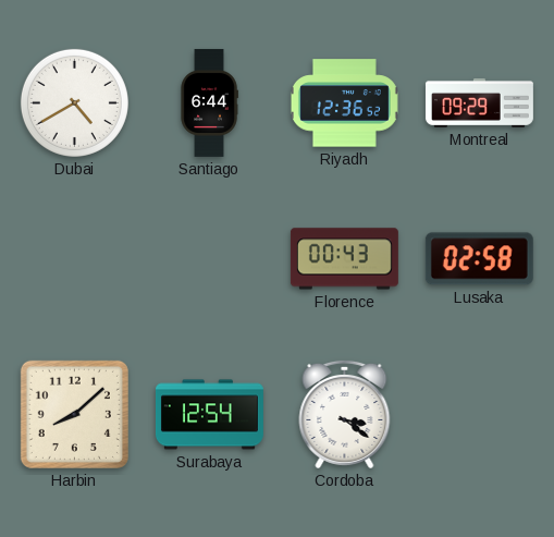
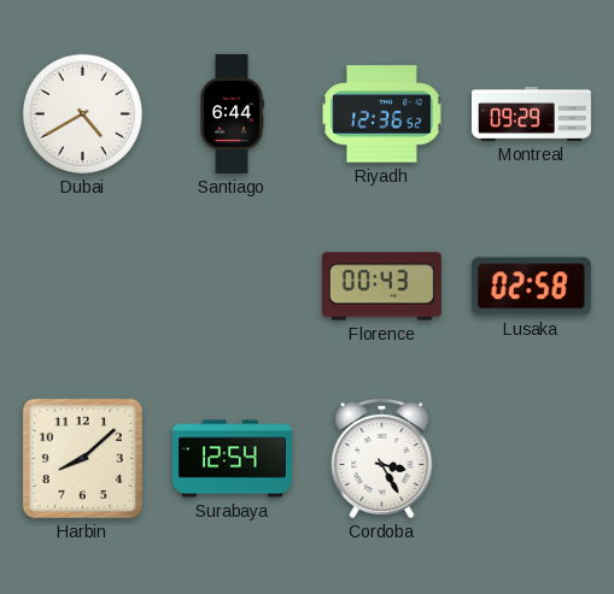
Cordoba: 3:21 -> 3:25 (382, 458)
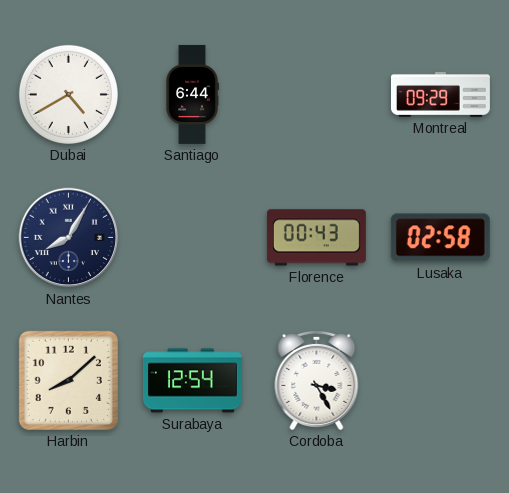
Riyadh: 12:36 -> none (381, 114)
Nantes: none -> 8:05 (69, 238)
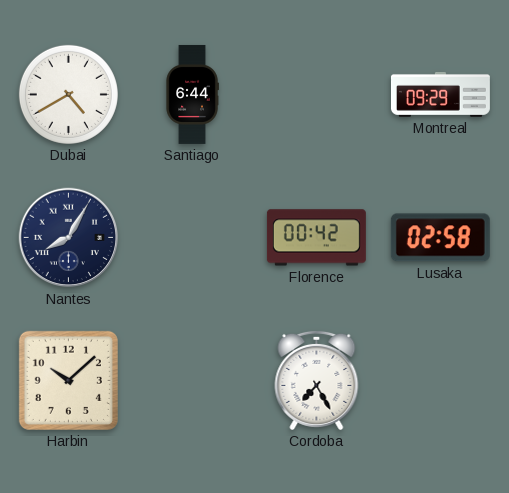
Florence: 00:43 -> 00:42 (316, 238)
Harbin: 8:08 -> 10:08 (68, 380)
Surabaya: 12:54 -> none (192, 381)
Cordoba: 3:25 -> 7:25 (317, 380)
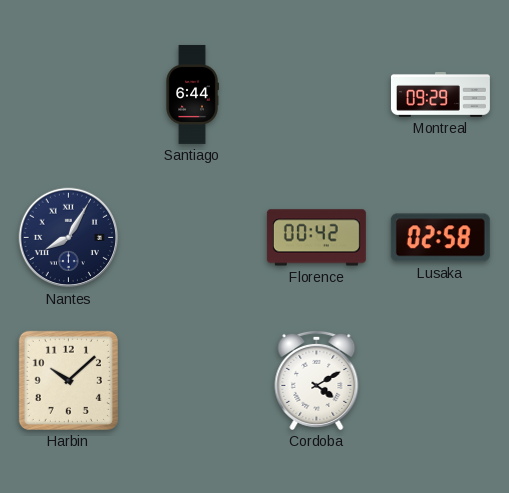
Dubai: 4:40 -> none (68, 94)
Cordoba: 7:25 -> 4:10 (317, 380)
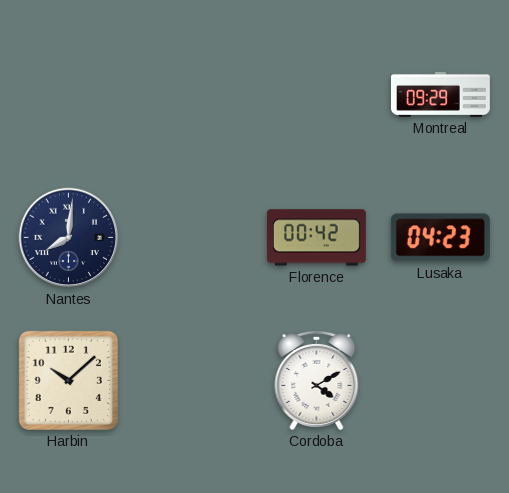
Santiago: 6:44 -> none (192, 94)
Nantes: 8:05 -> 8:01 (69, 238)
Lusaka: 02:58 -> 04:23 (440, 238)
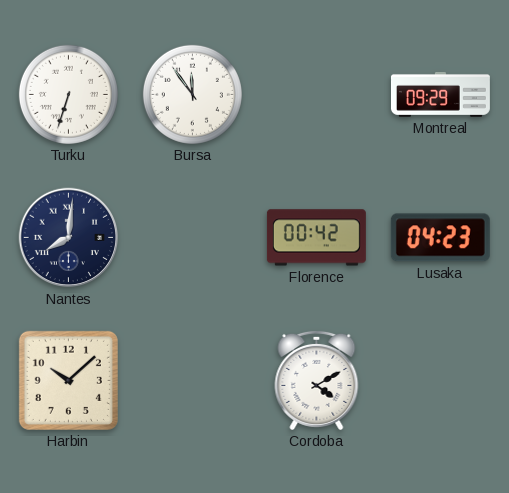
Turku: none -> 6:33 (68, 94)
Bursa: none -> 11:54 (192, 94)
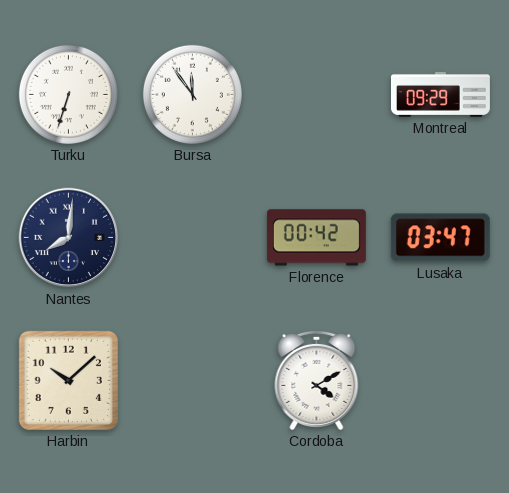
Lusaka: 04:23 -> 03:47 (440, 238)
